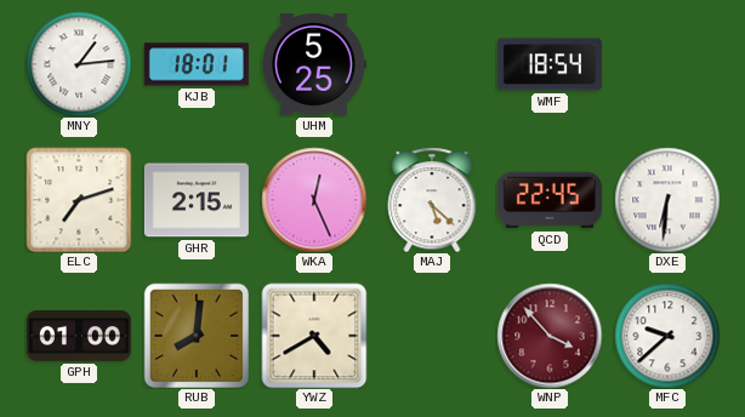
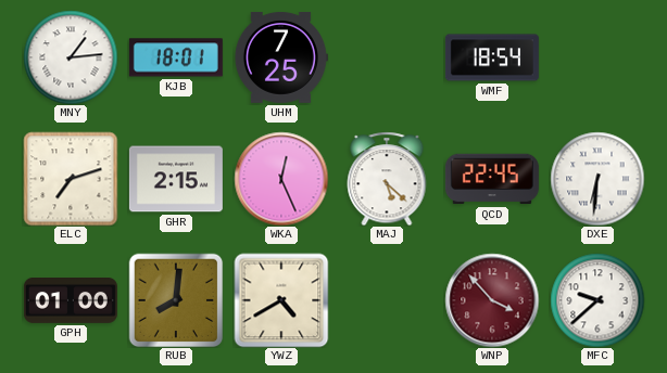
UHM: 5:25 -> 7:25 (281, 59)
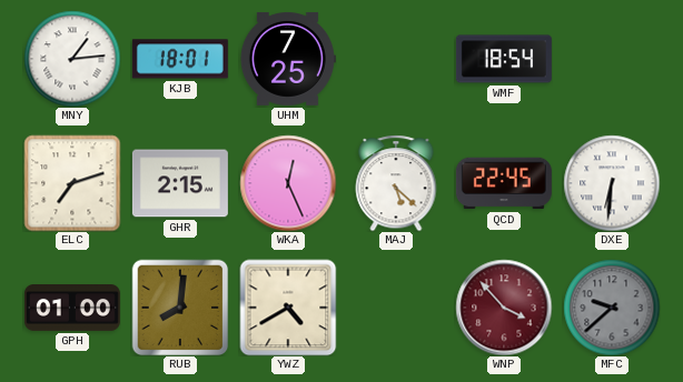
MFC dial: white -> grey (612, 308)
